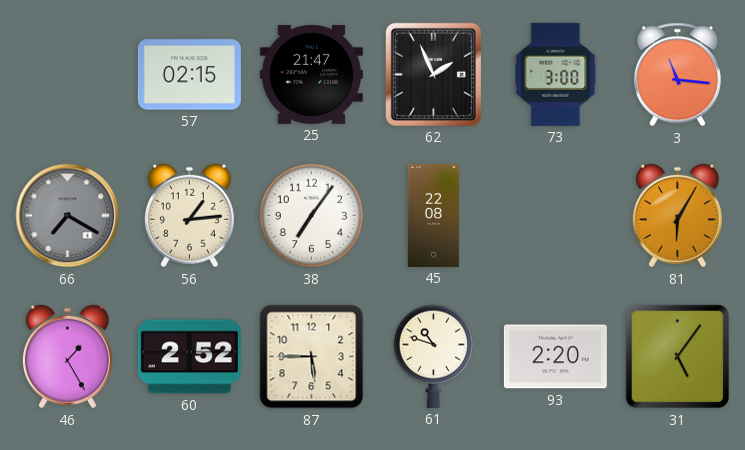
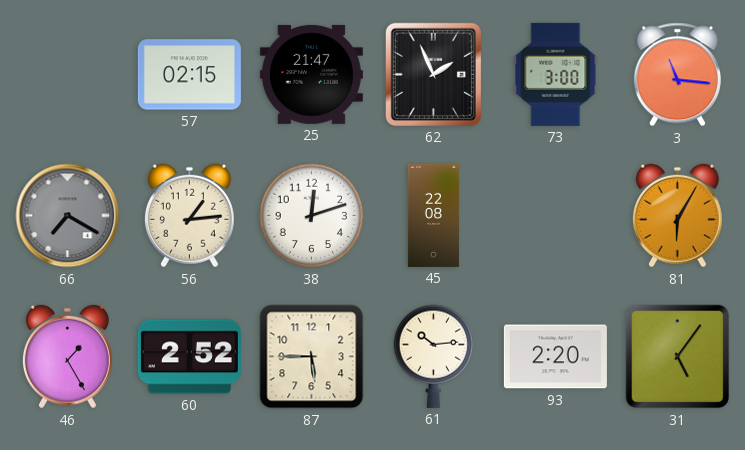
38: 7:06 -> 12:12 (312, 216)
61: 10:48 -> 10:14 (434, 356)
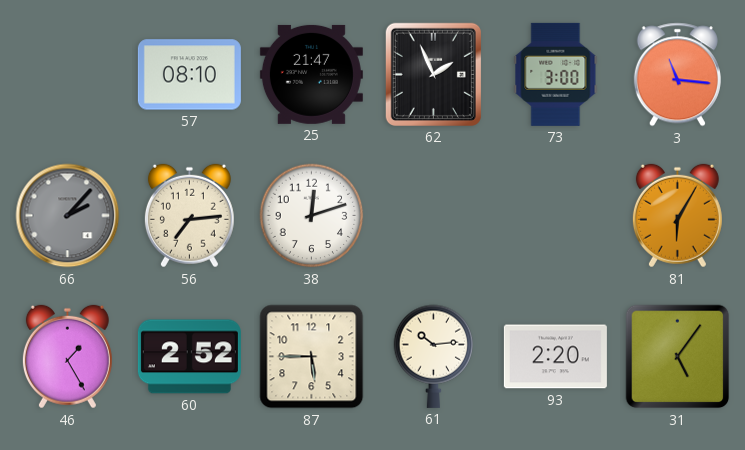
57: 02:15 -> 08:10 (189, 75)
66: 7:20 -> 2:07 (68, 216)
56: 1:14 -> 7:14 (189, 216)
45: 22:08 -> none (433, 215)
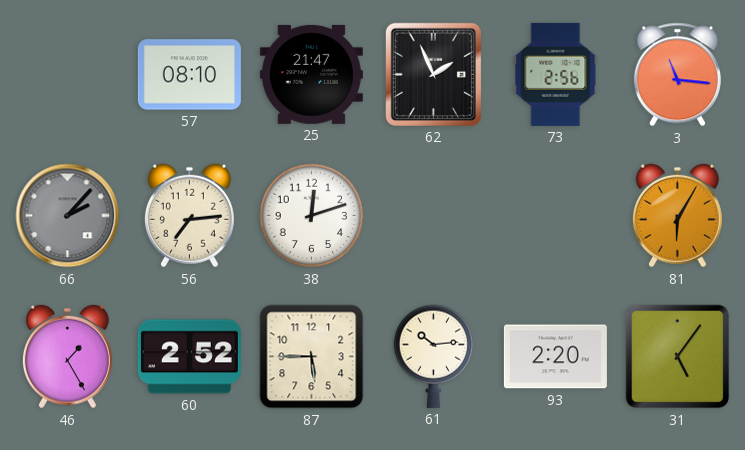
73: 3:00 -> 2:56 (556, 74)
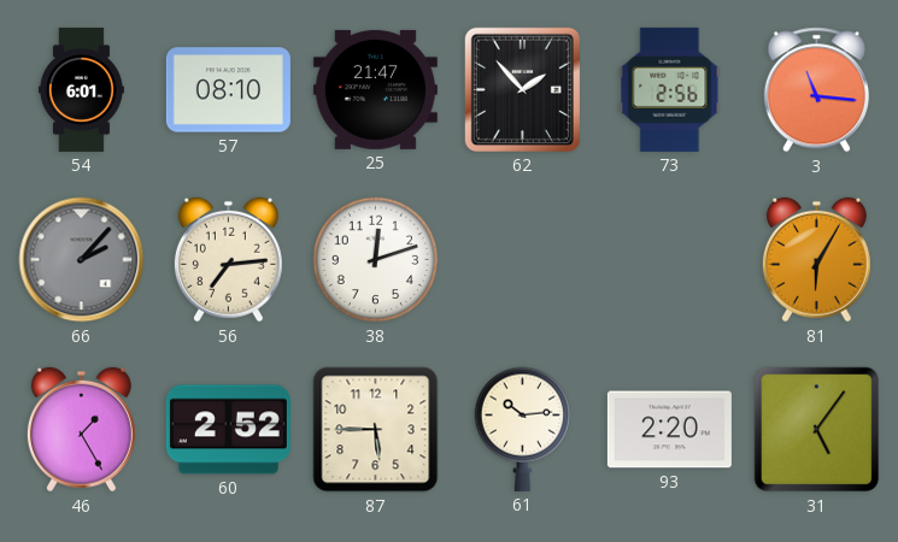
54: none -> 6:01 (81, 89)
62: 1:56 -> 1:53 (522, 89)
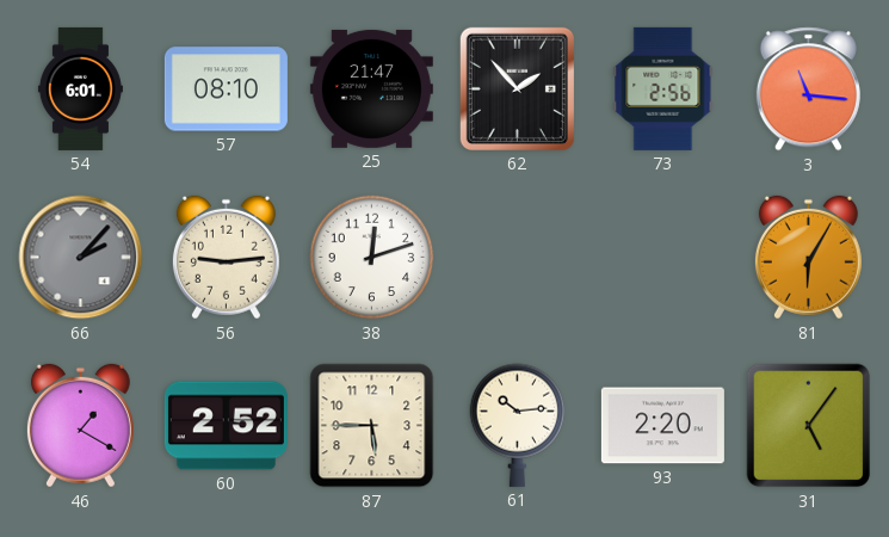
56: 7:14 -> 9:14 (226, 258)
46: 1:25 -> 1:20 (80, 426)
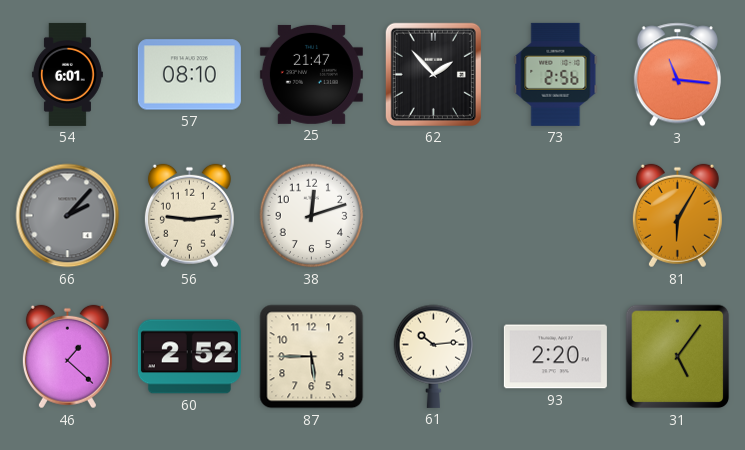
46: 1:20 -> 1:22 (67, 357)
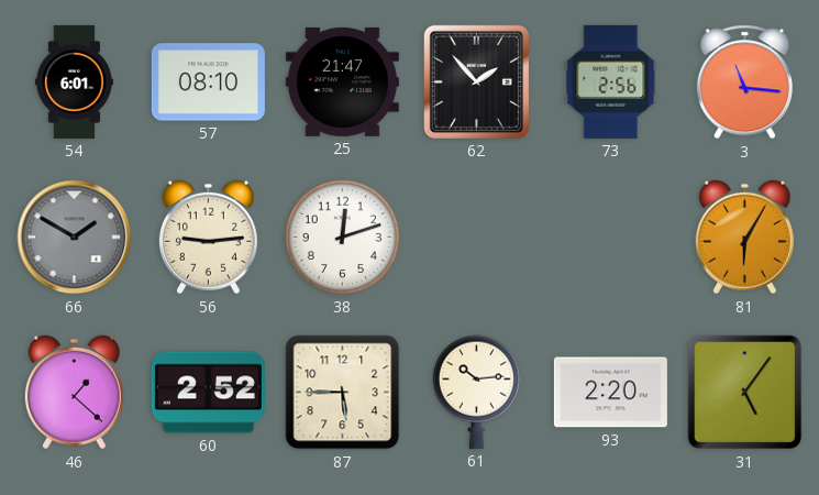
66: 2:07 -> 1:50 (75, 238)
